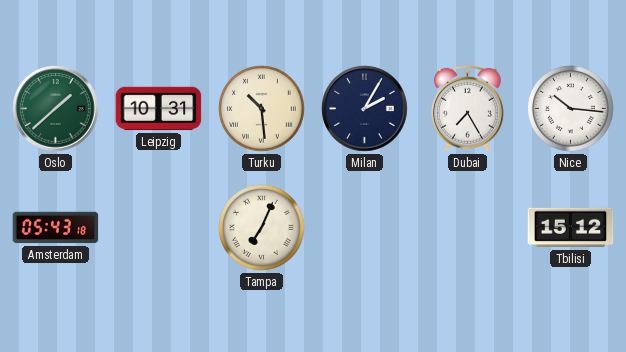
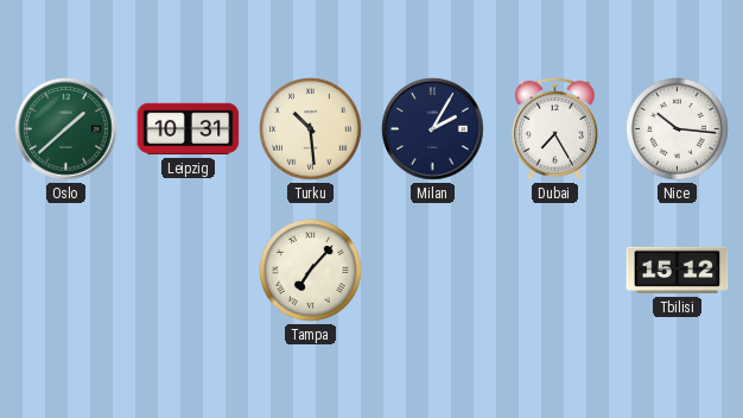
Amsterdam: 05:43 -> none (56, 228)
Tampa: 7:04 -> 7:07 (311, 271)
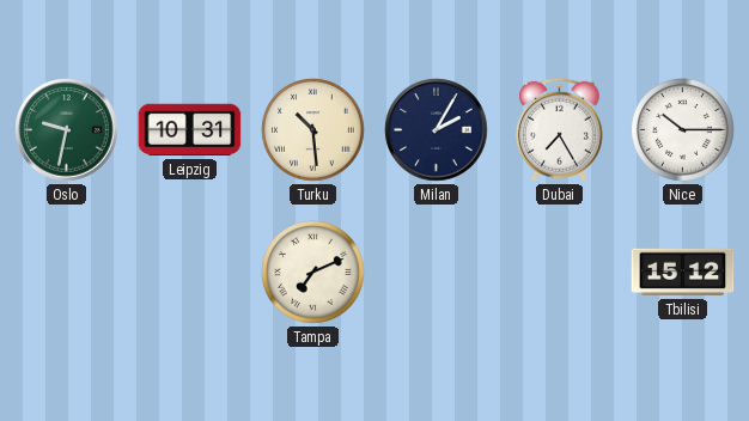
Oslo: 1:38 -> 9:32 (67, 130)
Nice: 10:16 -> 10:15 (683, 130)
Tampa: 7:07 -> 7:11 (313, 273)
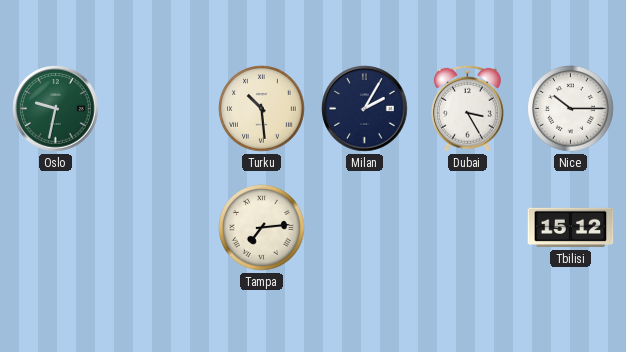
Leipzig: 10:31 -> none (190, 130)
Dubai: 7:25 -> 3:25 (467, 108)
Tampa: 7:11 -> 7:14 (262, 228)
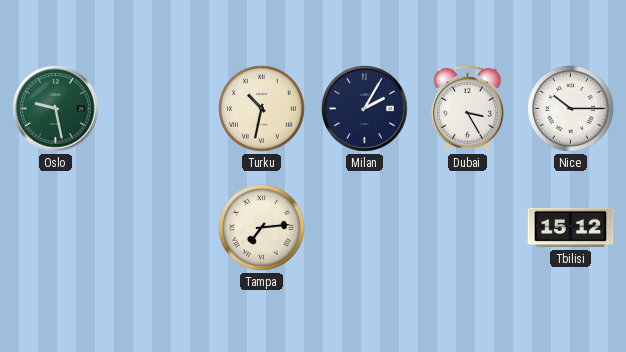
Oslo: 9:32 -> 9:28 (56, 109)
Turku: 10:29 -> 10:32 (262, 109)
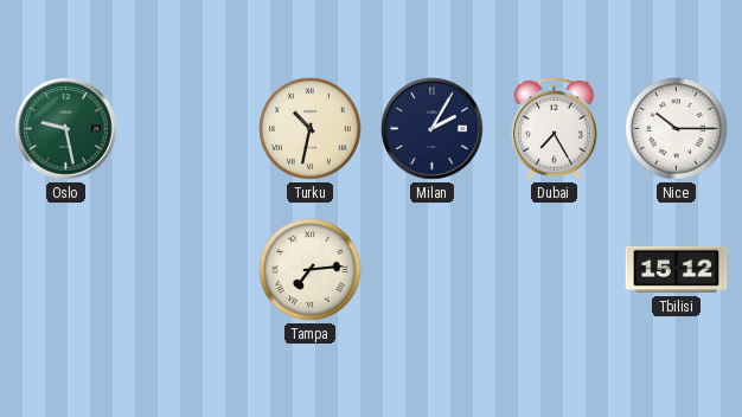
Dubai: 3:25 -> 7:25 (554, 128)
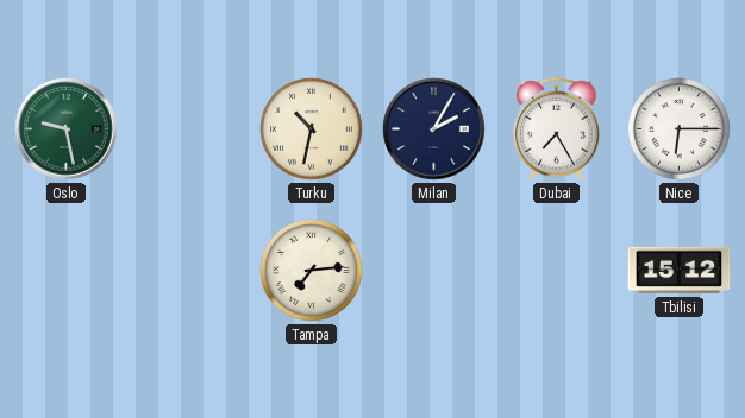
Nice: 10:15 -> 6:15 (680, 129)
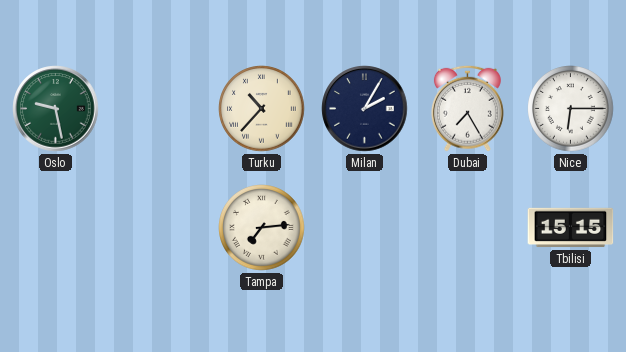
Turku: 10:32 -> 10:37 (262, 109)
Tbilisi: 15:12 -> 15:15 (571, 228)
